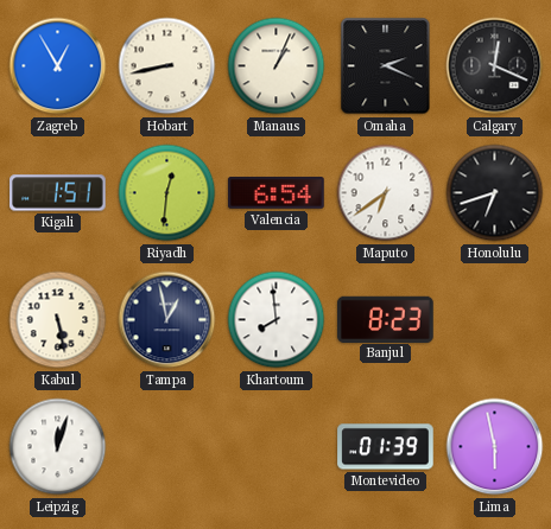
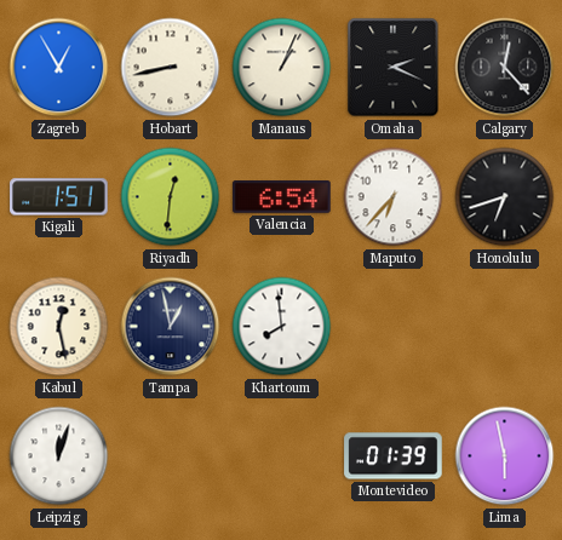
Calgary: 12:19 -> 12:23 (505, 68)
Maputo: 6:39 -> 6:37 (394, 197)
Kabul: 5:28 -> 12:28 (59, 327)
Banjul: 8:23 -> none (386, 319)
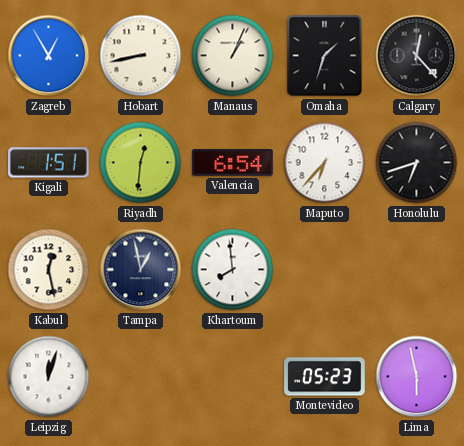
Omaha: 2:19 -> 1:33 (325, 56)
Montevideo: 01:39 -> 05:23 (325, 377)
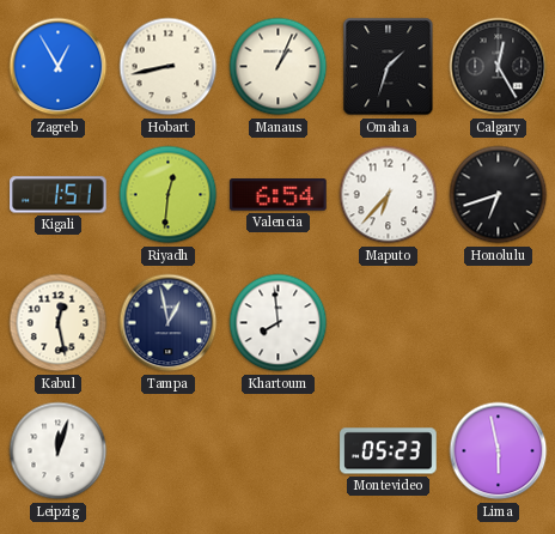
Calgary: 12:23 -> 12:25 (499, 67)
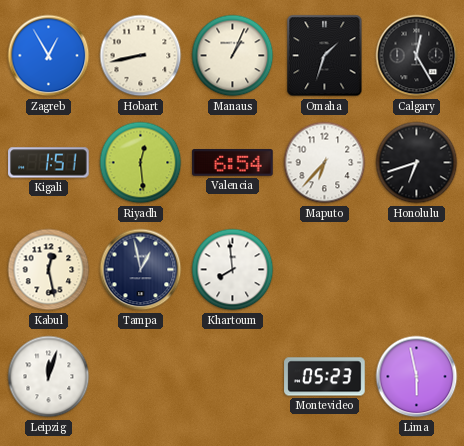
Riyadh: 12:31 -> 12:29 (141, 163)
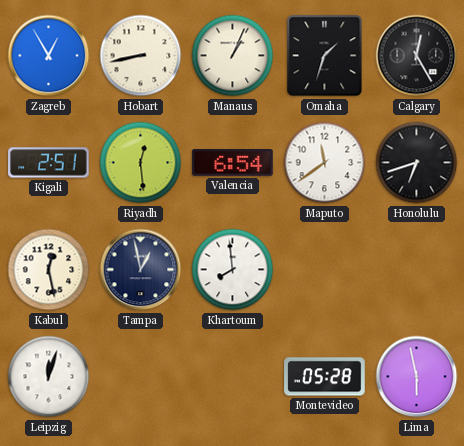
Kigali: 1:51 -> 2:51 (49, 163)
Maputo: 6:37 -> 11:39 (325, 163)
Montevideo: 05:23 -> 05:28 (325, 377)
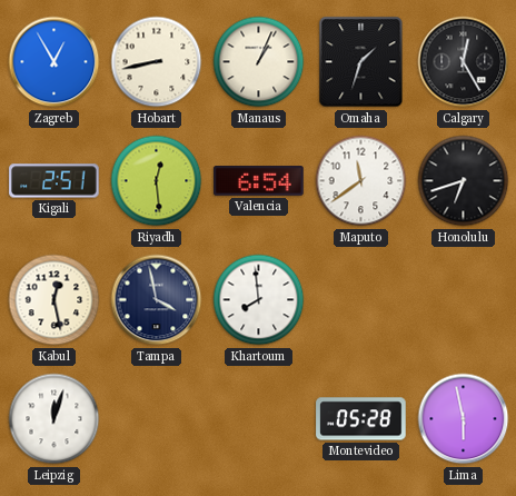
Tampa: 12:58 -> 3:58 (157, 300)
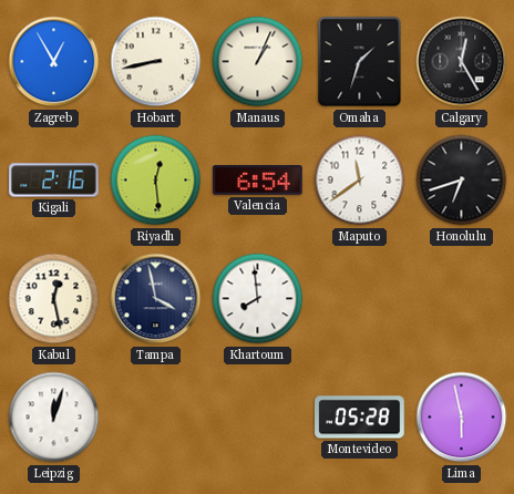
Kigali: 2:51 -> 2:16 (54, 181)
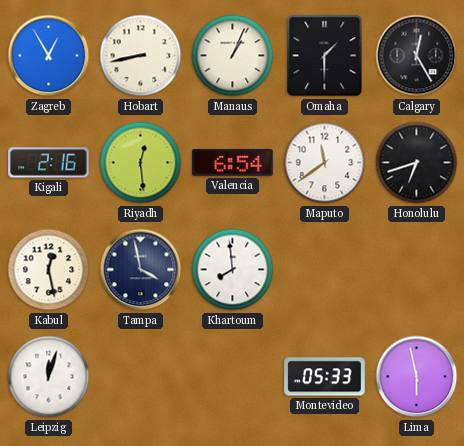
Omaha: 1:33 -> 1:30 (325, 56)
Montevideo: 05:28 -> 05:33 (325, 377)
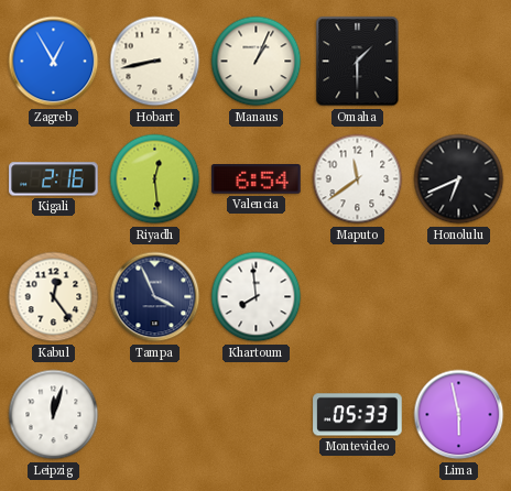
Calgary: 12:25 -> none (417, 56)
Honolulu: 6:42 -> 6:41 (459, 179)
Kabul: 12:28 -> 12:24 (54, 297)
Tampa: 3:58 -> 3:56 (155, 297)
